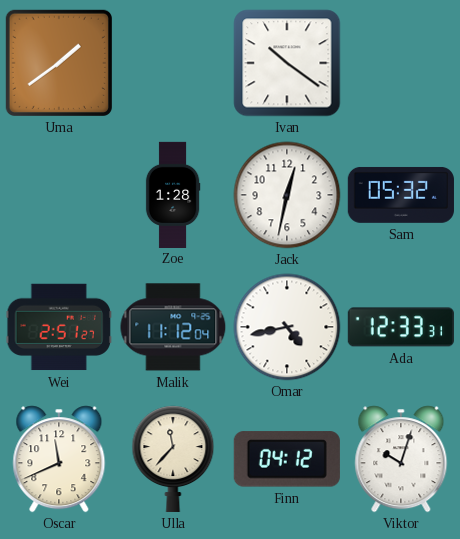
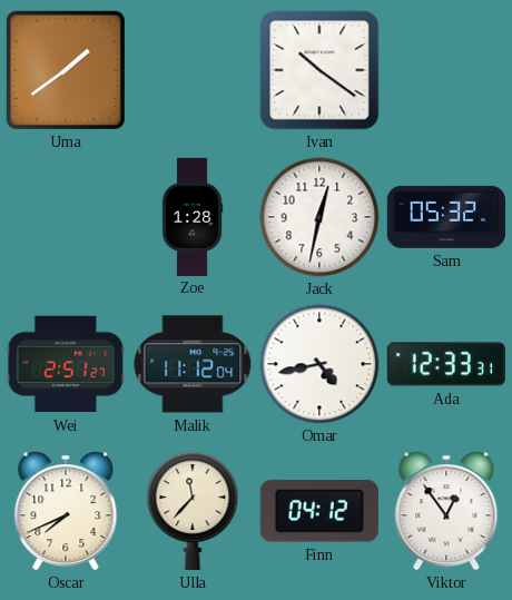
Oscar: 11:41 -> 7:41 (66, 511)
Viktor: 10:03 -> 12:54 (446, 511)
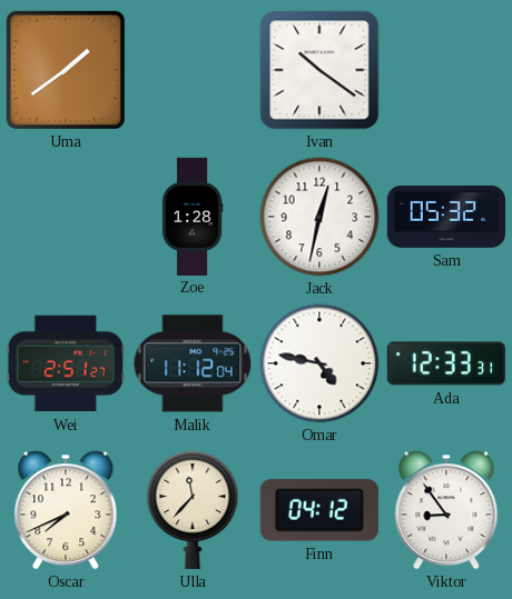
Omar: 4:43 -> 4:47 (319, 363)
Viktor: 12:54 -> 8:54 (446, 510)
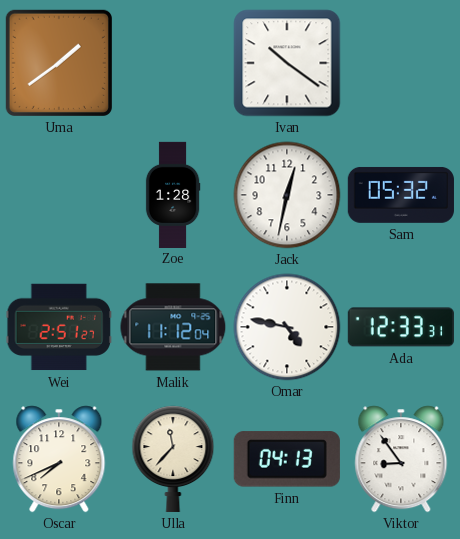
Finn: 04:12 -> 04:13 (287, 459)
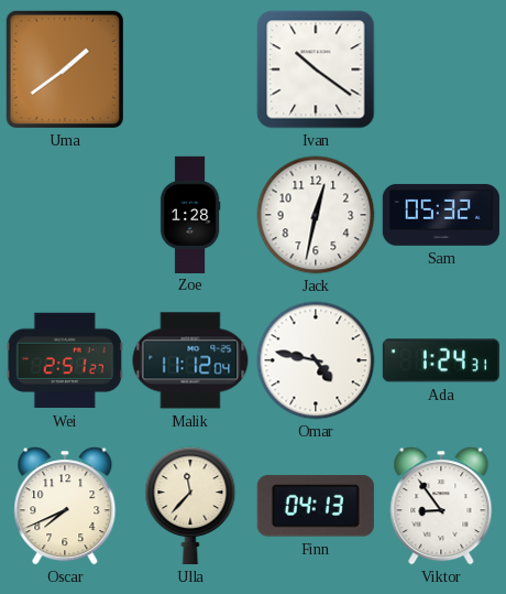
Ada: 12:33 -> 1:24 (441, 360)
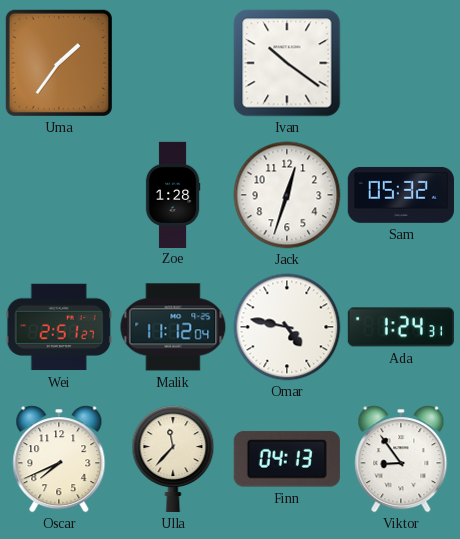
Uma: 1:39 -> 1:36 (59, 63)
Jack: 12:32 -> 12:33 (287, 195)
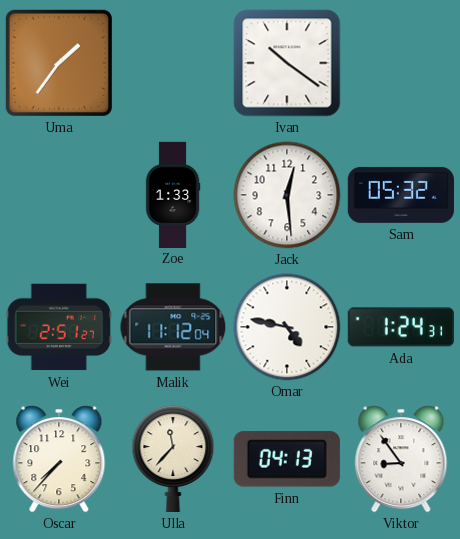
Zoe: 1:28 -> 1:33 (173, 194)
Jack: 12:33 -> 12:29 (287, 195)
Oscar: 7:41 -> 7:37 (59, 459)
